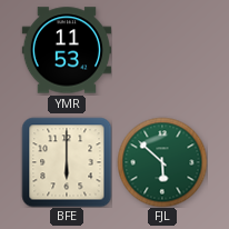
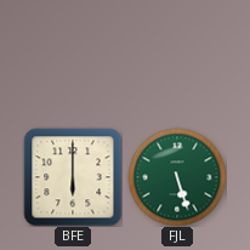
YMR: 11:53 -> none (66, 50)
FJL: 5:52 -> 5:27 (177, 177)
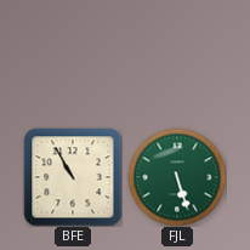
BFE: 6:00 -> 10:55 (73, 177)
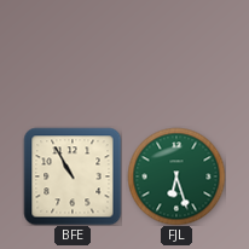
FJL: 5:27 -> 6:27 (176, 176)
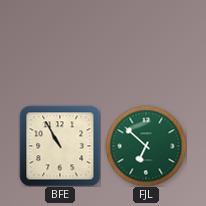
FJL: 6:27 -> 6:52 (146, 146)
